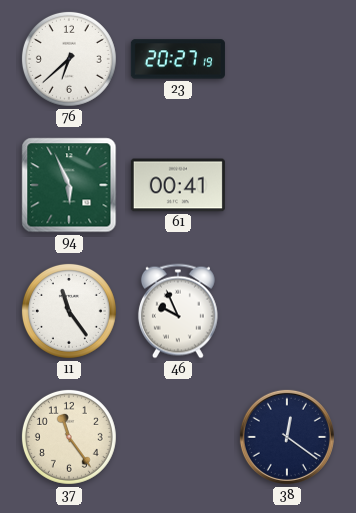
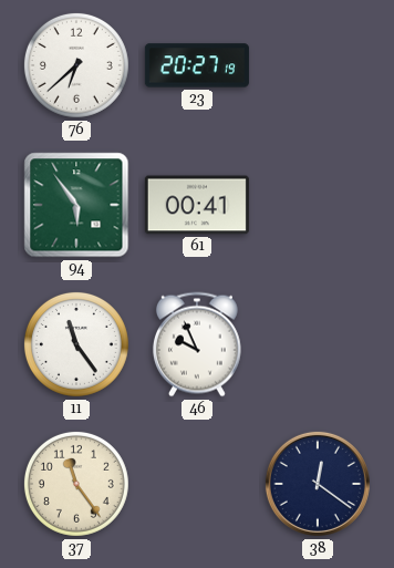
94: 5:56 -> 5:54 (76, 205)
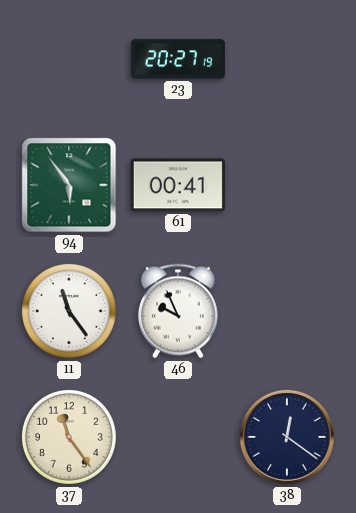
76: 6:38 -> none (76, 65)
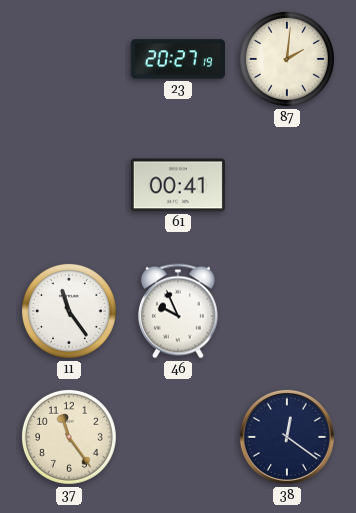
87: none -> 2:01 (287, 59)
94: 5:54 -> none (69, 185)
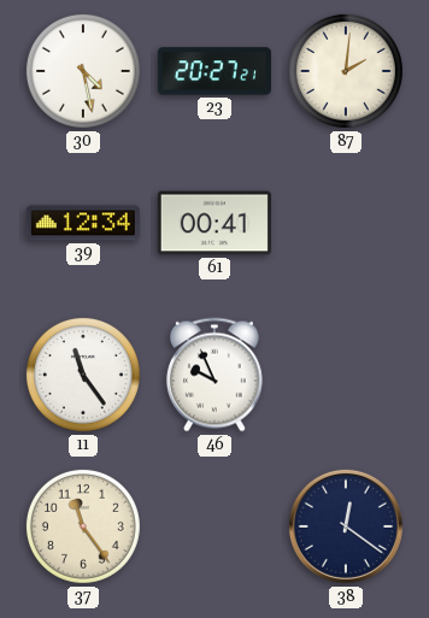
30: none -> 4:28 (83, 71)
23: 20:27:19 -> 20:27:21 (214, 71)
39: none -> 12:34 (83, 223)
